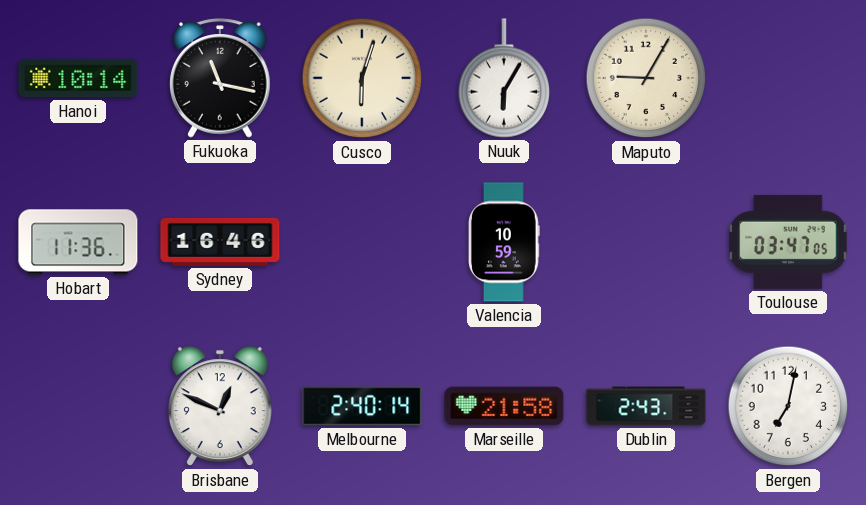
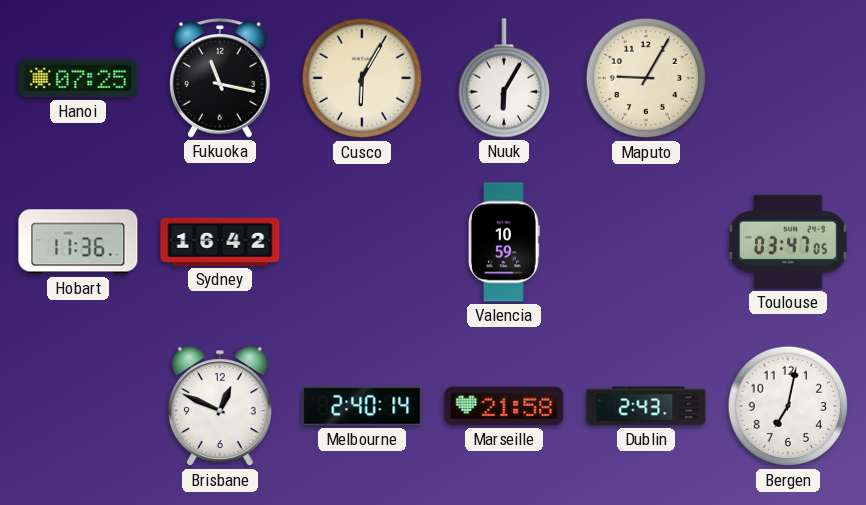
Hanoi: 10:14 -> 07:25 (78, 78)
Cusco: 6:03 -> 6:05 (362, 78)
Sydney: 16:46 -> 16:42 (220, 242)
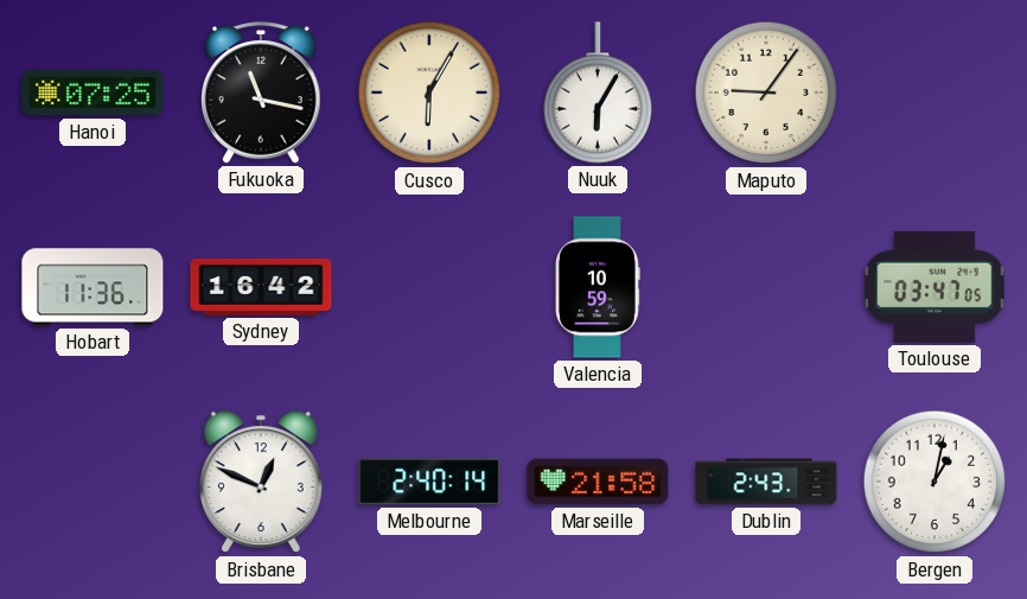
Maputo: 9:05 -> 9:06 (766, 93)
Bergen: 7:02 -> 1:02 (934, 482)
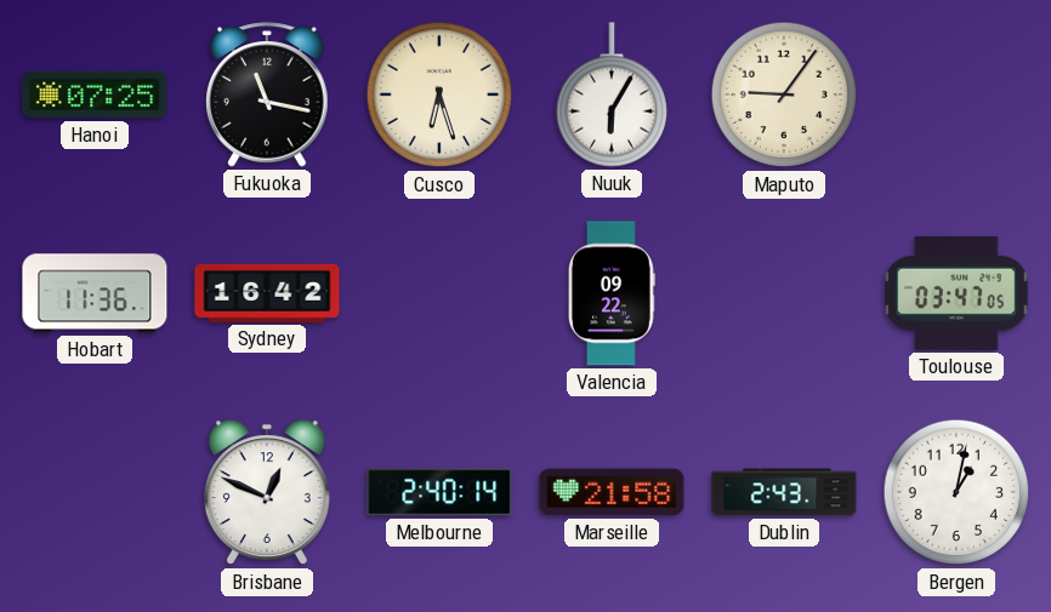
Cusco: 6:05 -> 6:27 (439, 95)
Valencia: 10:59 -> 09:22 (613, 293)
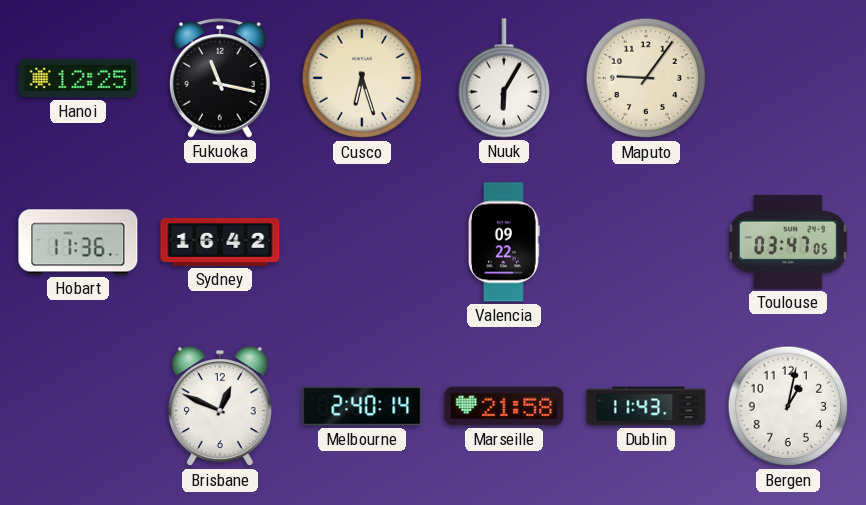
Hanoi: 07:25 -> 12:25 (78, 78)
Dublin: 2:43 -> 11:43 (646, 406)
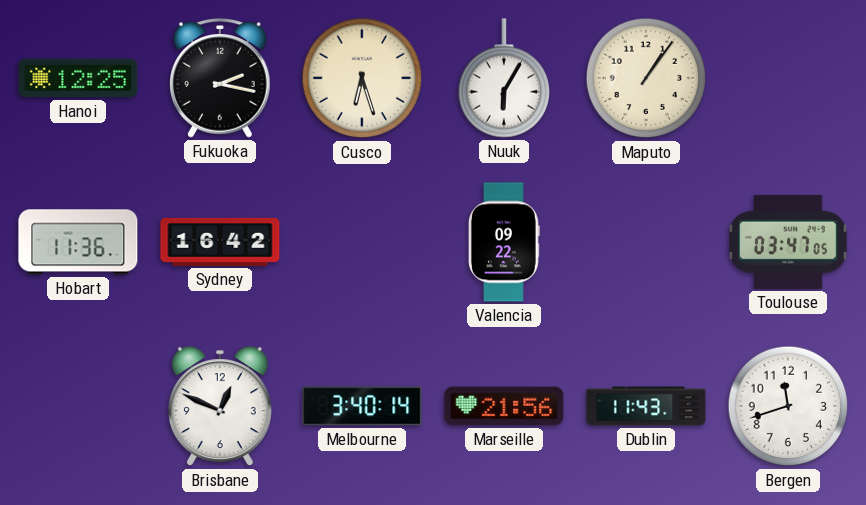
Fukuoka: 11:17 -> 2:17 (220, 78)
Maputo: 9:06 -> 1:06 (646, 78)
Melbourne: 2:40 -> 3:40 (362, 406)
Marseille: 21:58 -> 21:56 (504, 406)
Bergen: 1:02 -> 11:42 (788, 406)
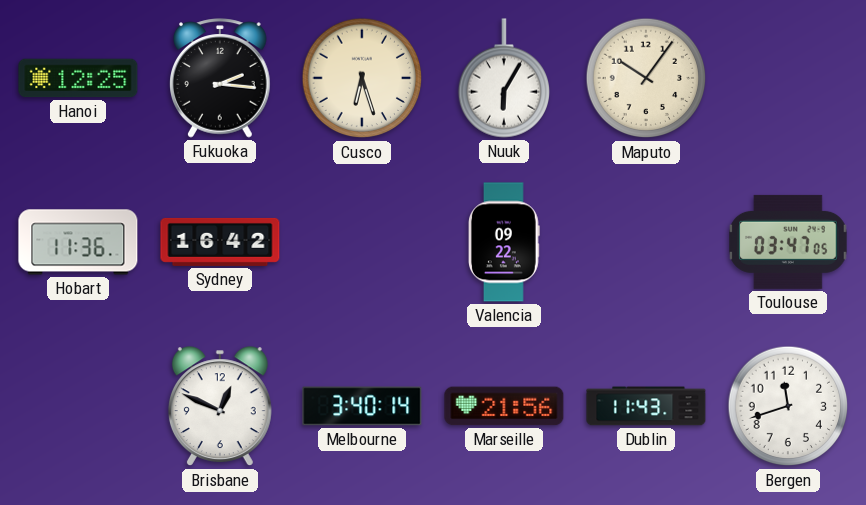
Fukuoka: 2:17 -> 2:16 (220, 78)
Maputo: 1:06 -> 10:06 (646, 78)
